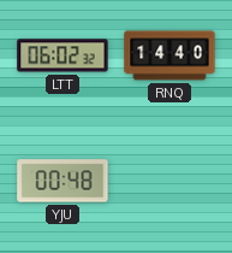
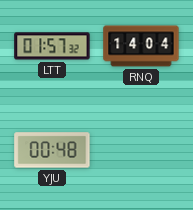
LTT: 06:02 -> 01:57 (52, 46)
RNQ: 14:40 -> 14:04 (141, 46)
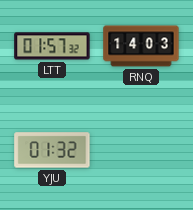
RNQ: 14:04 -> 14:03 (141, 46)
YJU: 00:48 -> 01:32 (52, 150)
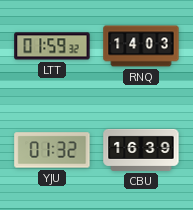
LTT: 01:57 -> 01:59 (52, 46)
CBU: none -> 16:39 (141, 150)
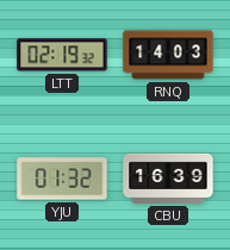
LTT: 01:59 -> 02:19 (62, 55)
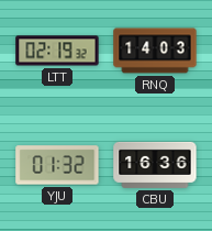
CBU: 16:39 -> 16:36 (155, 165)
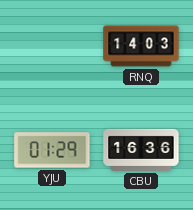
LTT: 02:19 -> none (57, 51)
YJU: 01:32 -> 01:29 (52, 150)
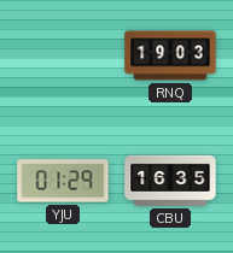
RNQ: 14:03 -> 19:03 (170, 55)
CBU: 16:36 -> 16:35 (170, 181)
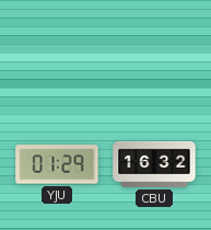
RNQ: 19:03 -> none (170, 55)
CBU: 16:35 -> 16:32 (154, 164)
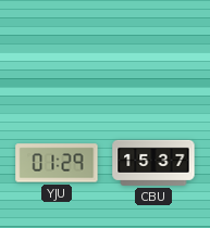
CBU: 16:32 -> 15:37 (153, 163)
